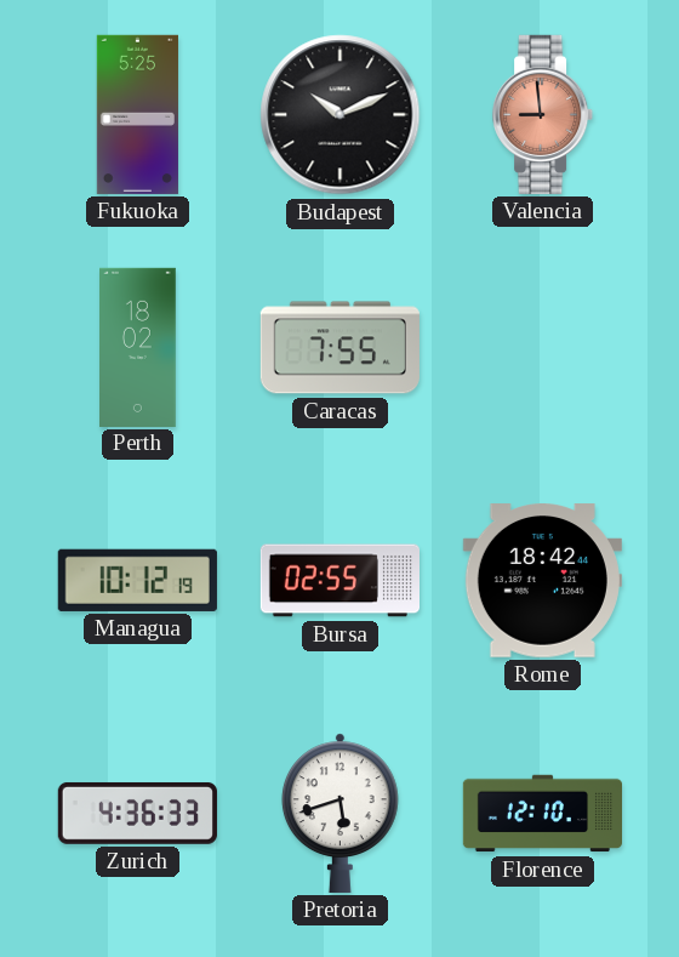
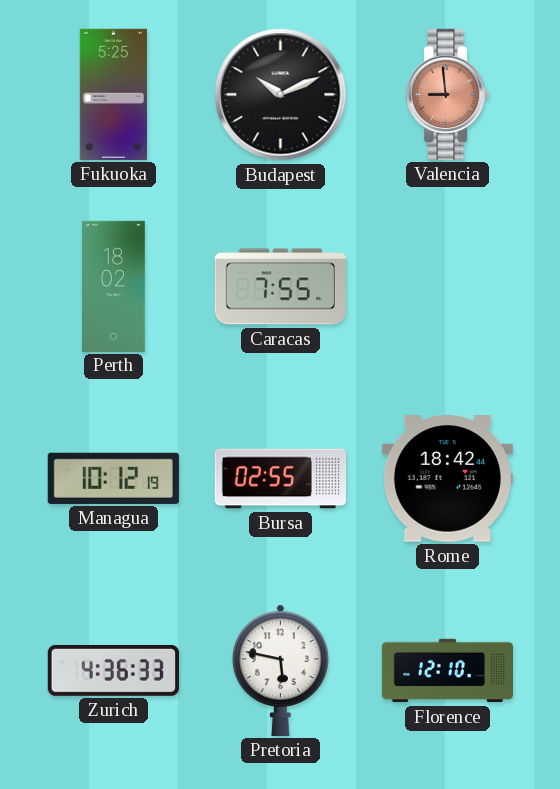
Pretoria: 5:42 -> 5:47 (280, 670)
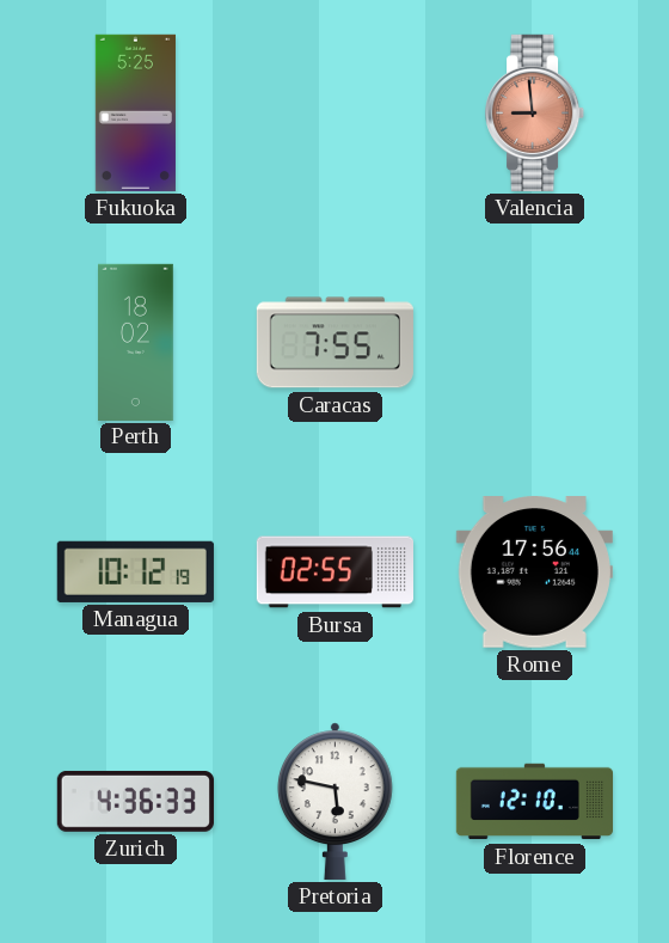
Budapest: 10:11 -> none (281, 95)
Rome: 18:42 -> 17:56 (534, 572)
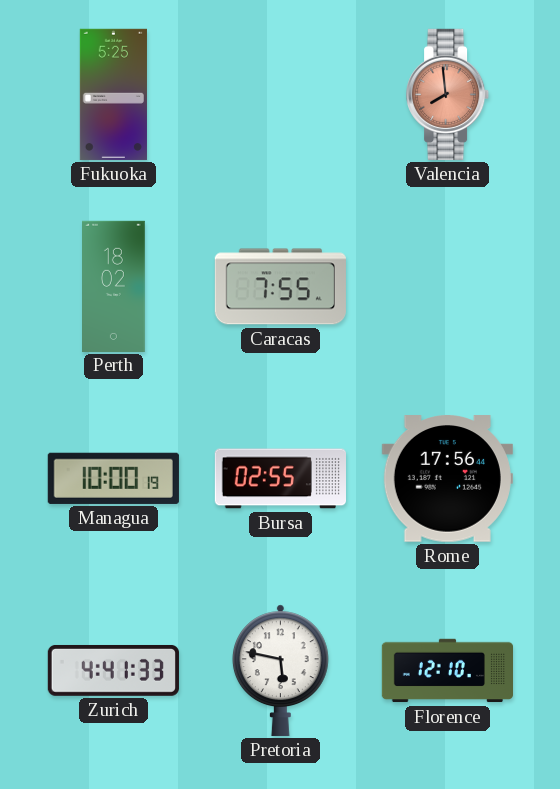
Valencia: 8:59 -> 7:59 (448, 94)
Managua: 10:12 -> 10:00 (113, 478)
Zurich: 4:36 -> 4:41 (113, 670)
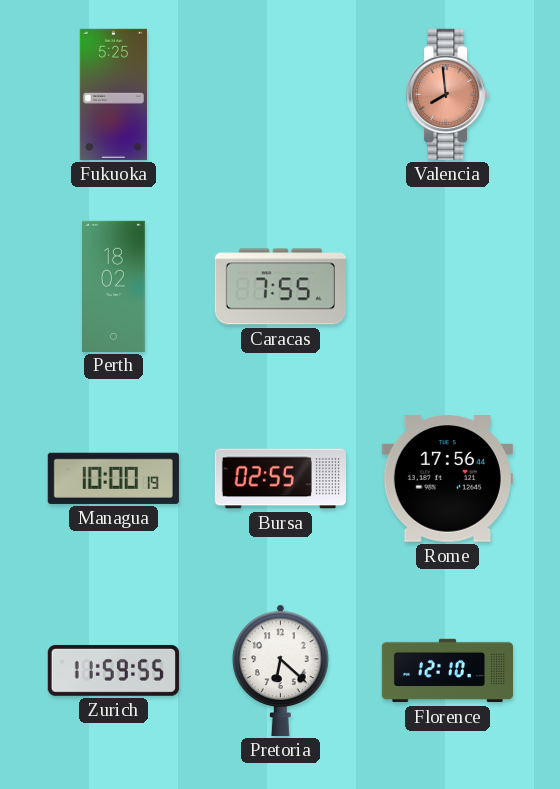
Zurich: 4:41 -> 11:59 (113, 670)
Pretoria: 5:47 -> 6:22 (280, 670)
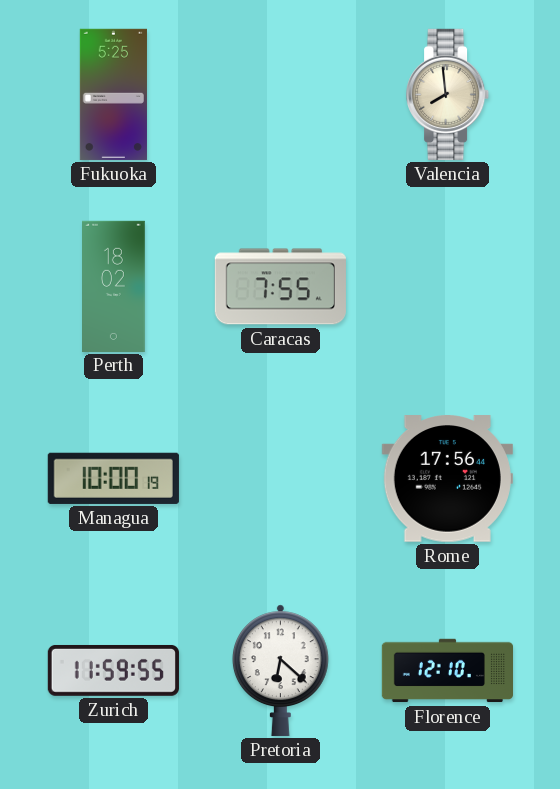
Valencia dial: salmon -> cream (448, 94)
Bursa: 02:55 -> none (280, 479)
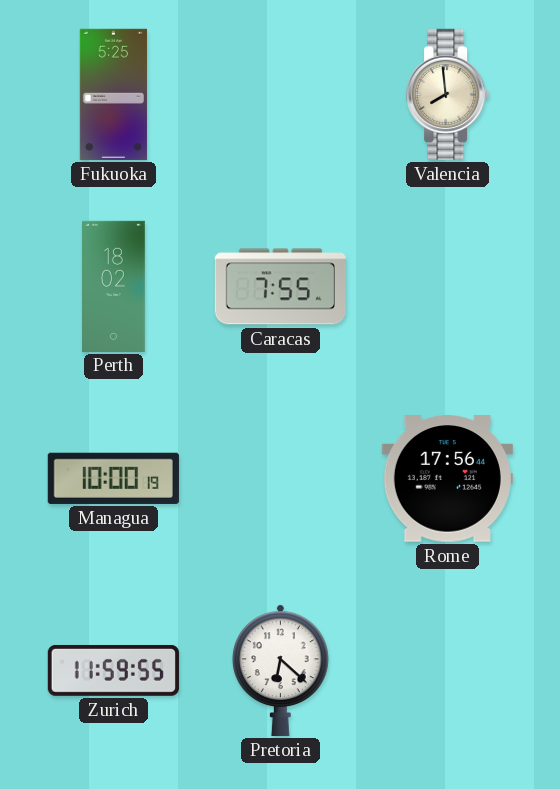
Florence: 12:10 -> none (447, 671)
